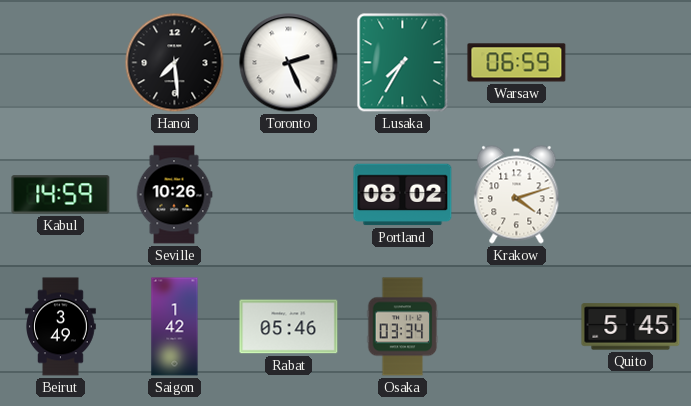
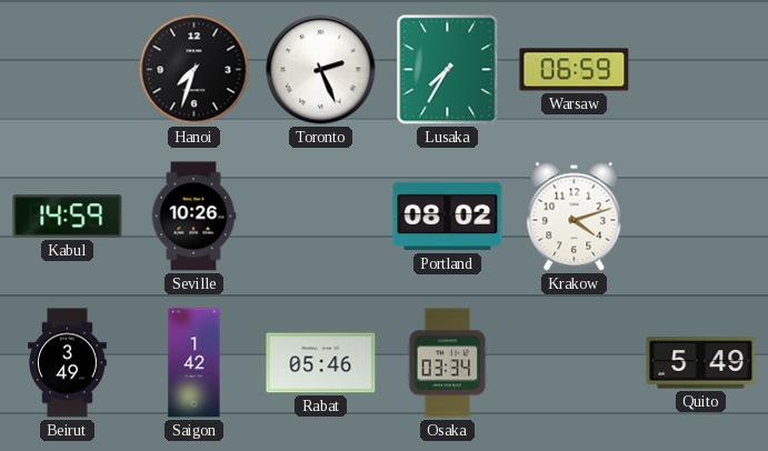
Hanoi: 7:29 -> 7:33 (195, 70)
Quito: 5:45 -> 5:49 (701, 363)
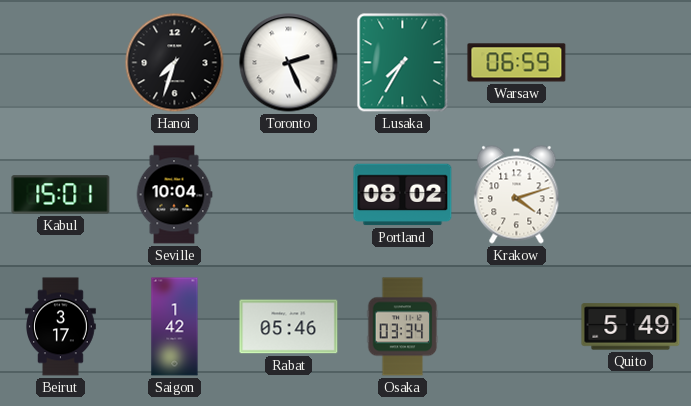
Kabul: 14:59 -> 15:01 (61, 195)
Seville: 10:26 -> 10:04 (174, 195)
Beirut: 3:49 -> 3:17 (61, 327)
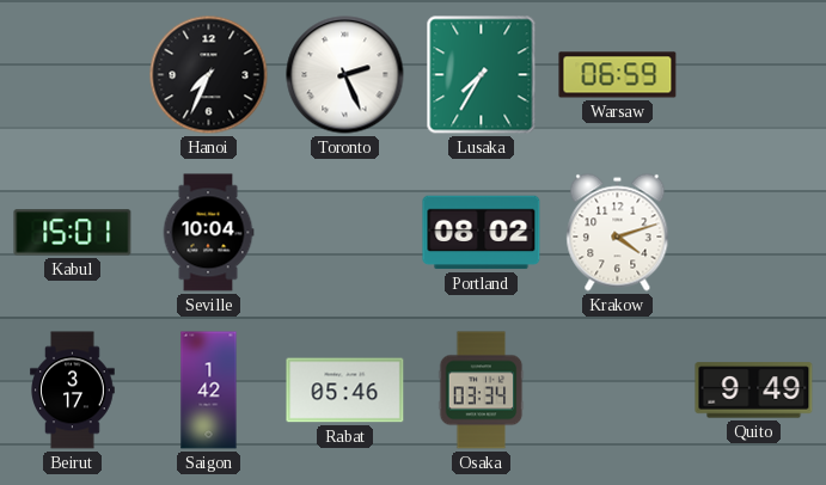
Hanoi: 7:33 -> 7:34 (209, 75)
Quito: 5:49 -> 9:49 (754, 391)
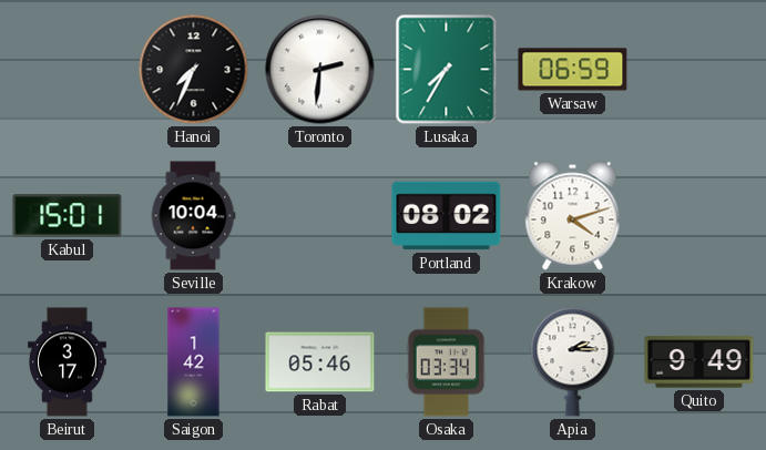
Toronto: 2:26 -> 2:31 (320, 70)
Apia: none -> 2:15 (573, 362)
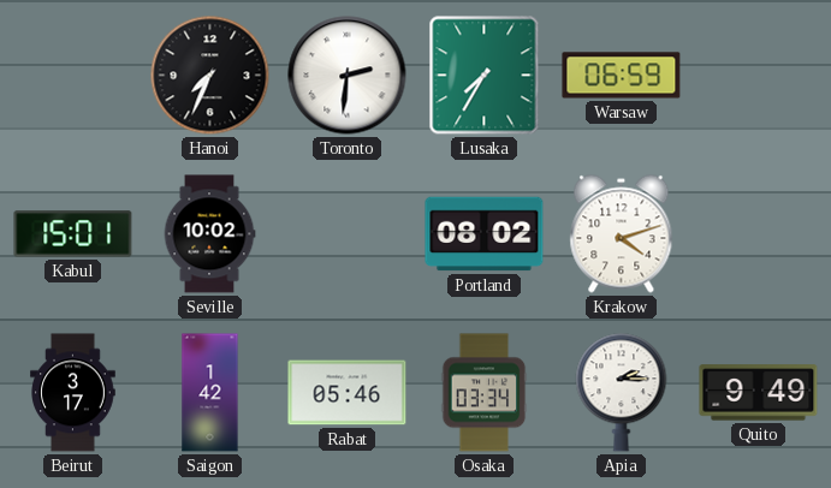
Seville: 10:04 -> 10:02 (209, 234)
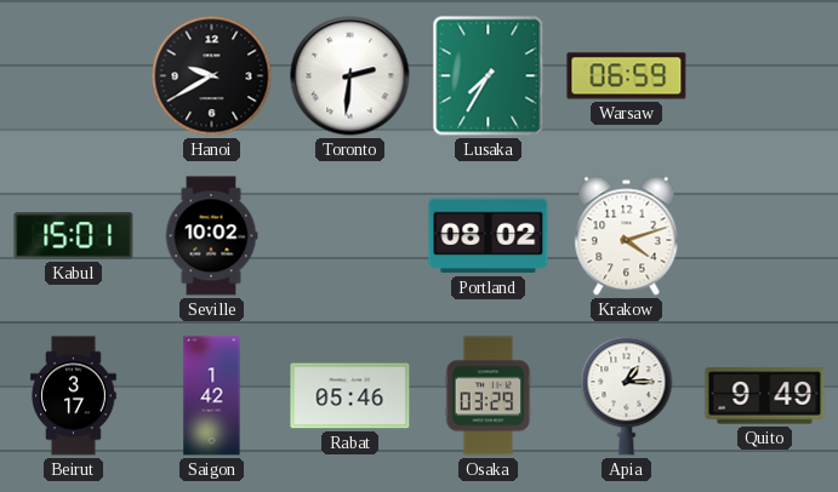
Hanoi: 7:34 -> 9:40 (212, 76)
Osaka: 03:34 -> 03:29 (489, 396)
Apia: 2:15 -> 1:15 (627, 396)
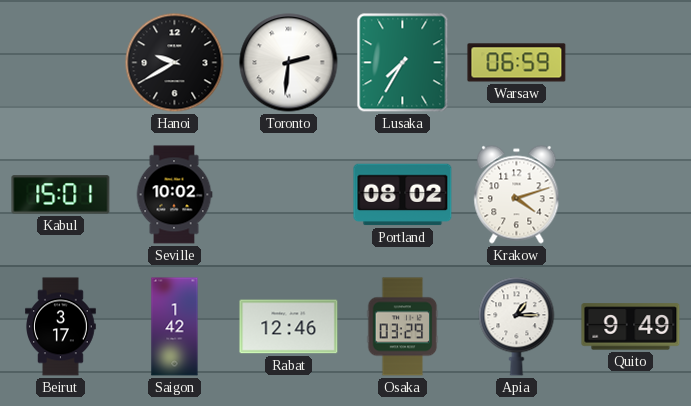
Rabat: 05:46 -> 12:46 (289, 327)
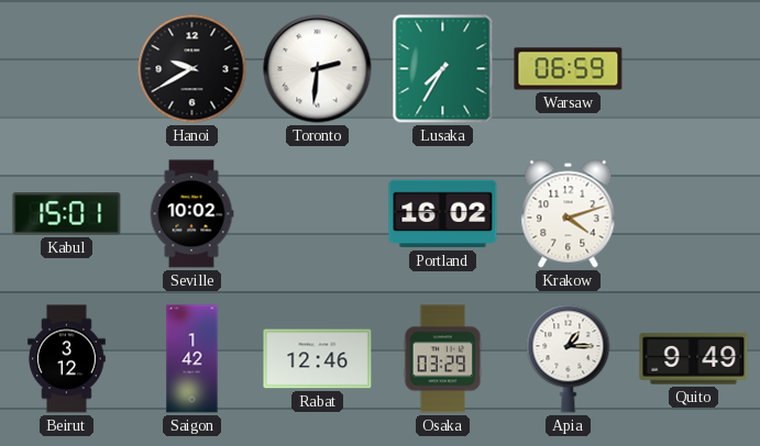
Portland: 08:02 -> 16:02 (443, 214)
Beirut: 3:17 -> 3:12 (67, 359)
